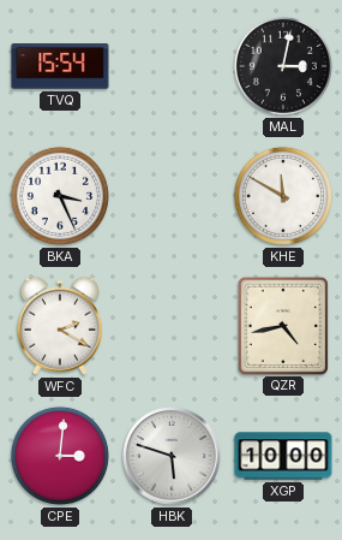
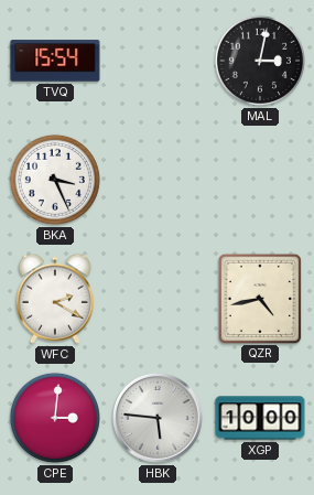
KHE: 11:50 -> none (283, 196)
HBK: 5:48 -> 5:46 (158, 418)
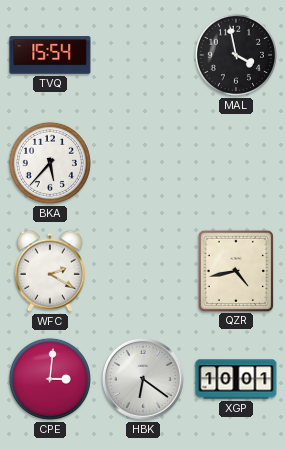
MAL: 3:02 -> 3:58 (236, 55)
BKA: 3:26 -> 5:37 (50, 163)
HBK: 5:46 -> 6:21 (143, 379)
XGP: 10:00 -> 10:01 (236, 379)
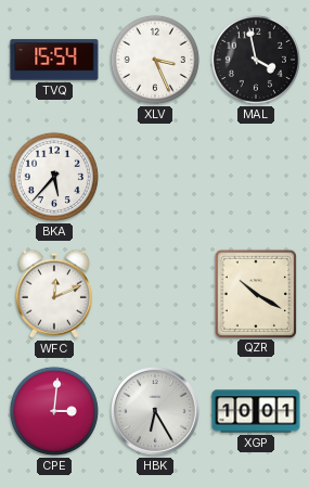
XLV: none -> 3:26 (155, 60)
WFC: 2:20 -> 12:11 (54, 294)
QZR: 4:43 -> 10:20 (255, 293)
HBK: 6:21 -> 6:25 (155, 411)
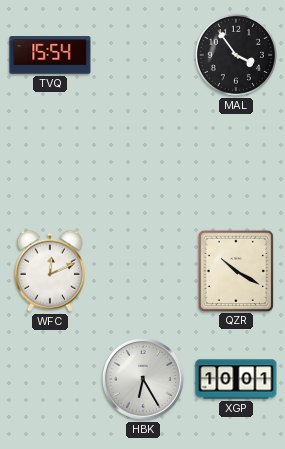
XLV: 3:26 -> none (155, 60)
MAL: 3:58 -> 3:54 (236, 55)
BKA: 5:37 -> none (54, 177)
CPE: 3:01 -> none (54, 411)
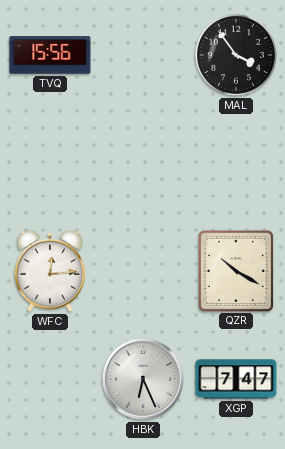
TVQ: 15:54 -> 15:56 (50, 55)
WFC: 12:11 -> 12:14 (50, 271)
HBK: 6:25 -> 6:26 (143, 379)
XGP: 10:01 -> 7:47 (236, 379)
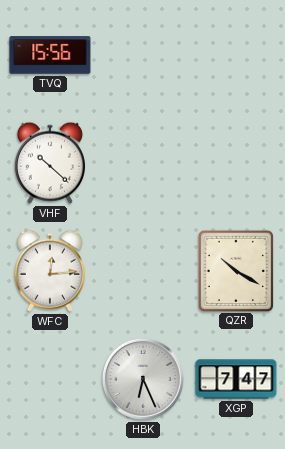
MAL: 3:54 -> none (236, 55)
VHF: none -> 10:22 (50, 163)
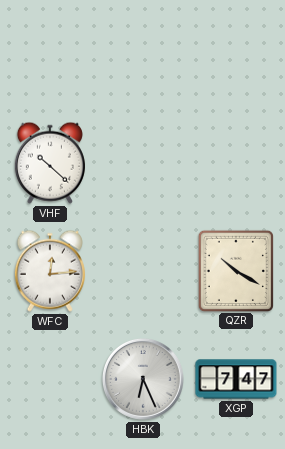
TVQ: 15:56 -> none (50, 55)
